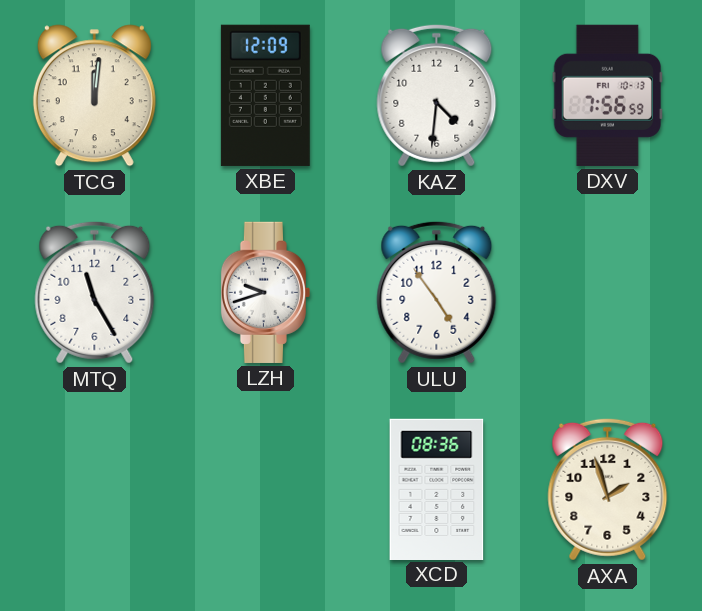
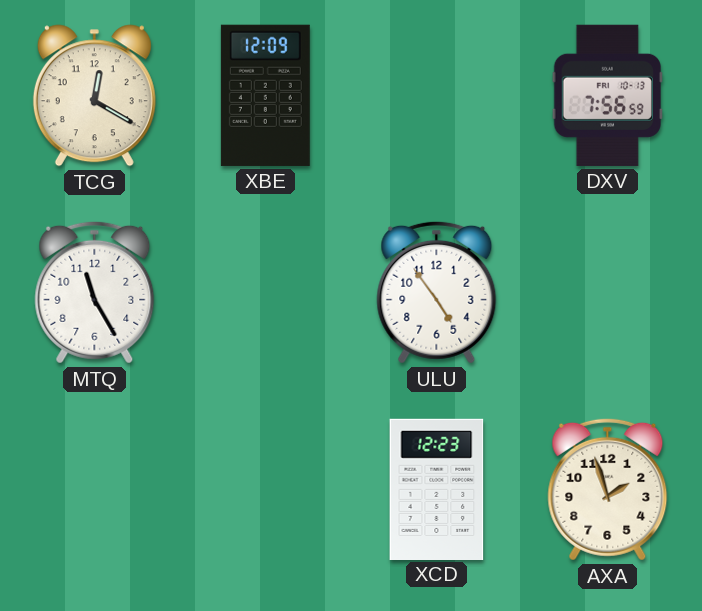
TCG: 12:01 -> 12:20 (94, 96)
KAZ: 4:31 -> none (437, 95)
LZH: 9:42 -> none (265, 292)
XCD: 08:36 -> 12:23 (437, 489)
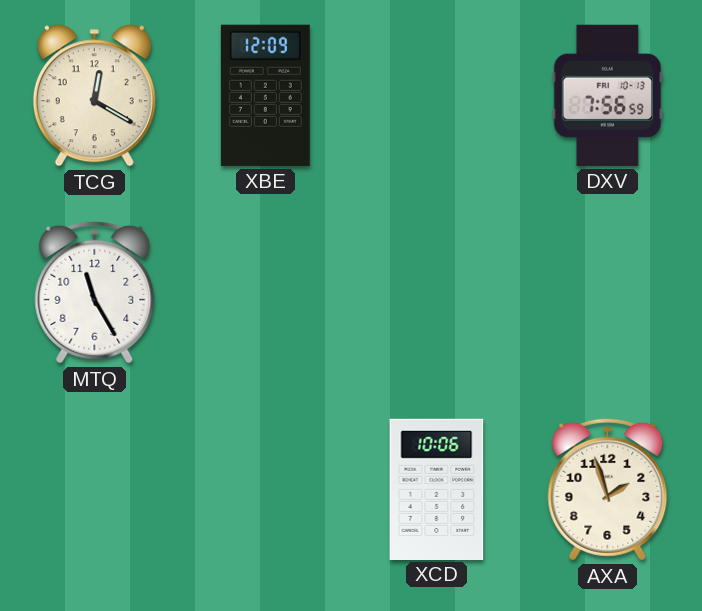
ULU: 4:54 -> none (437, 292)
XCD: 12:23 -> 10:06 (437, 489)
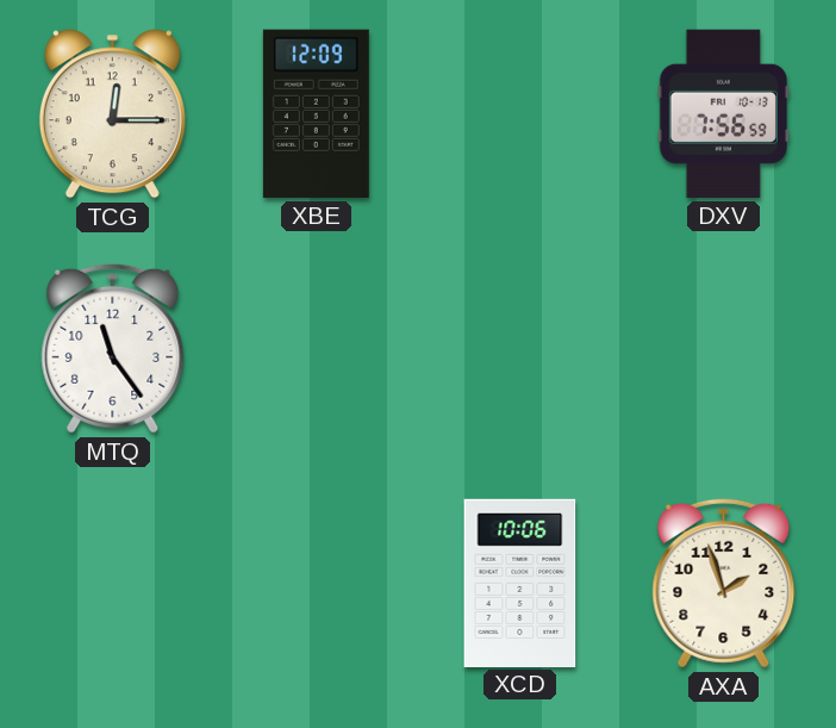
TCG: 12:20 -> 12:15 (112, 114)
MTQ: 11:25 -> 11:24 (113, 348)
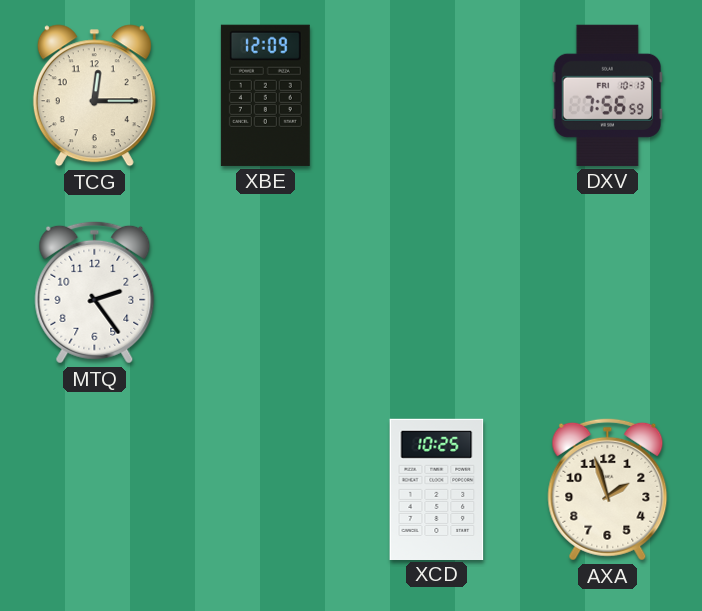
MTQ: 11:24 -> 2:24 (95, 292)
XCD: 10:06 -> 10:25 (437, 489)
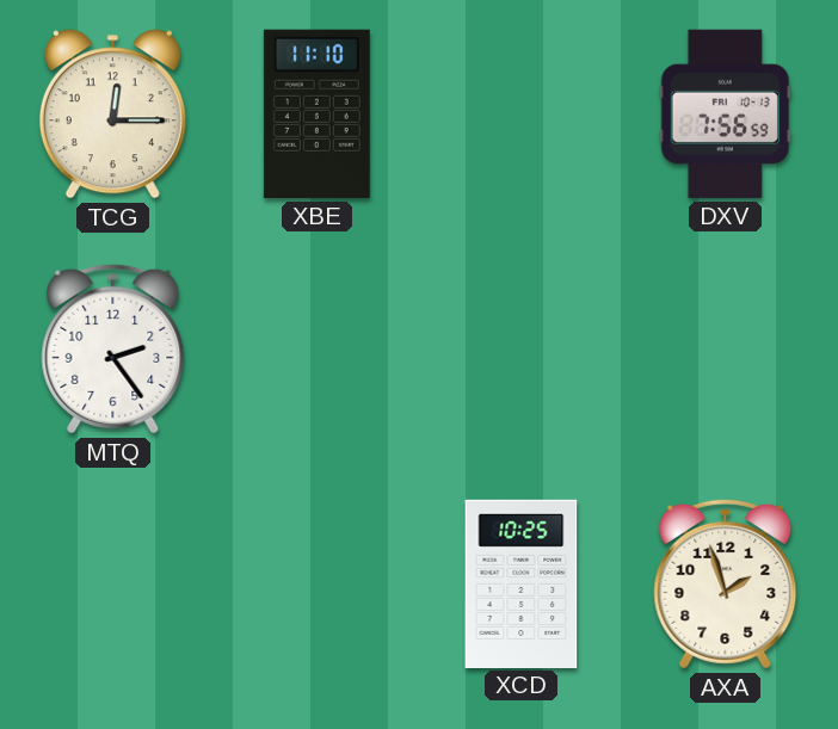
XBE: 12:09 -> 11:10 (316, 113)
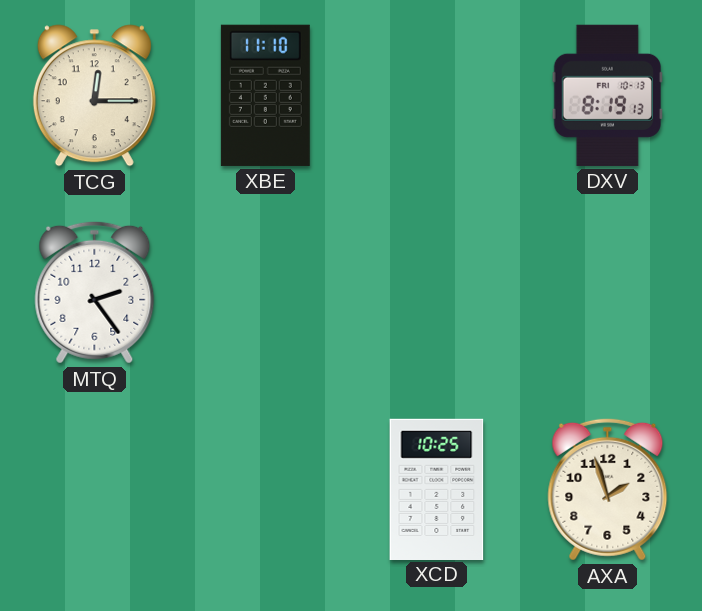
DXV: 7:56 -> 8:19 (607, 95)
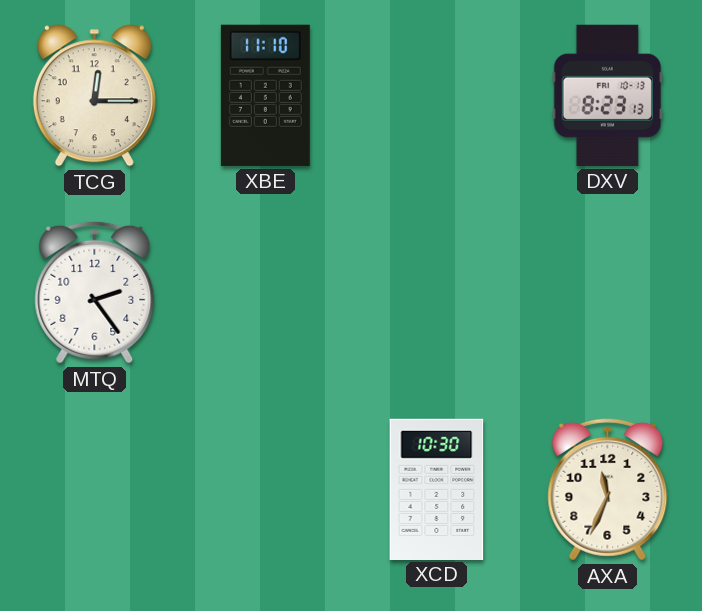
DXV: 8:19 -> 8:23 (607, 95)
XCD: 10:25 -> 10:30 (437, 489)
AXA: 1:57 -> 11:34 (608, 489)
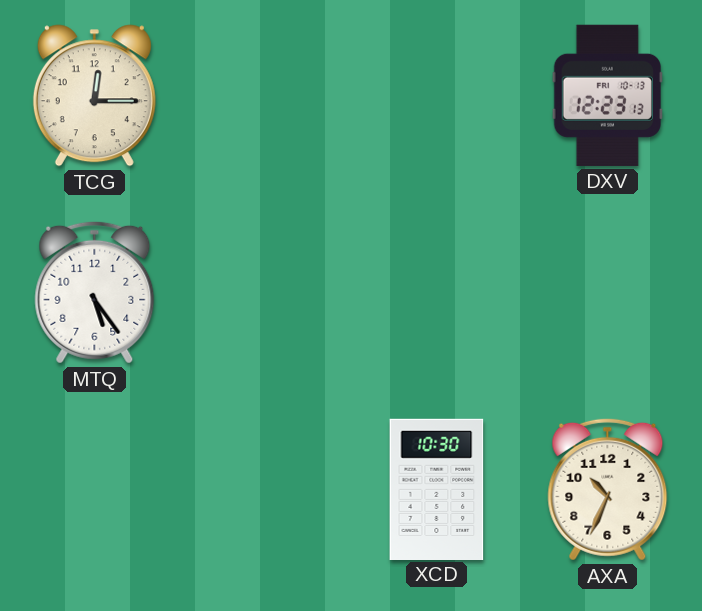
XBE: 11:10 -> none (265, 95)
DXV: 8:23 -> 12:23 (607, 95)
MTQ: 2:24 -> 5:24 (95, 292)
AXA: 11:34 -> 10:34 (608, 489)
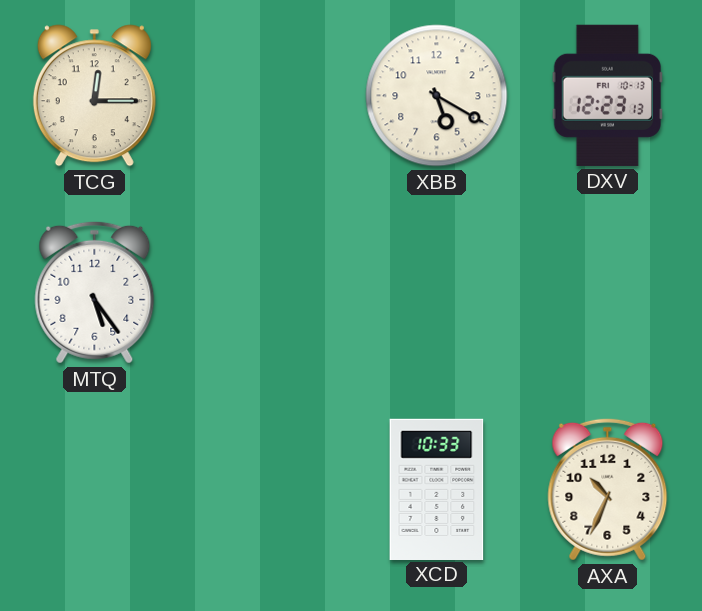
XBB: none -> 5:20 (437, 96)
XCD: 10:30 -> 10:33 (437, 489)
